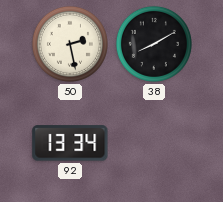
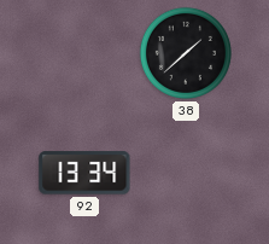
50: 2:28 -> none (70, 44)
38: 8:10 -> 1:38 (186, 53)
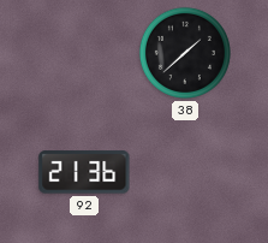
92: 13:34 -> 21:36 (84, 172)
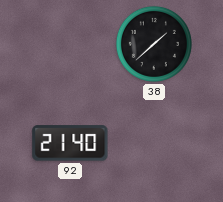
92: 21:36 -> 21:40 (70, 143)
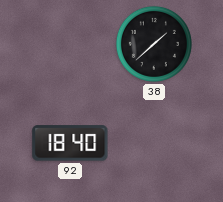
92: 21:40 -> 18:40 (70, 143)
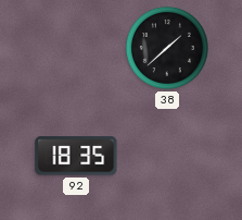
92: 18:40 -> 18:35 (76, 156)
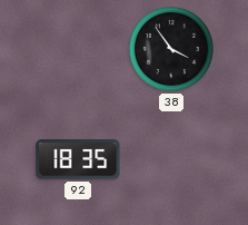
38: 1:38 -> 3:54 (171, 49)
